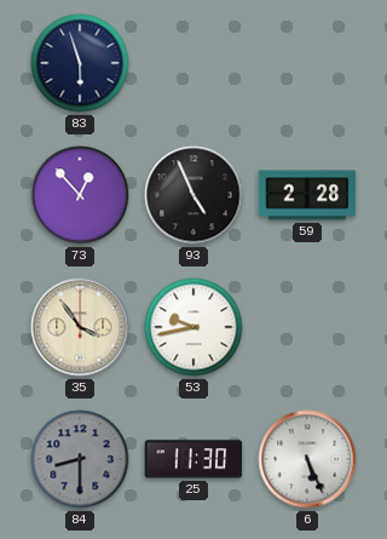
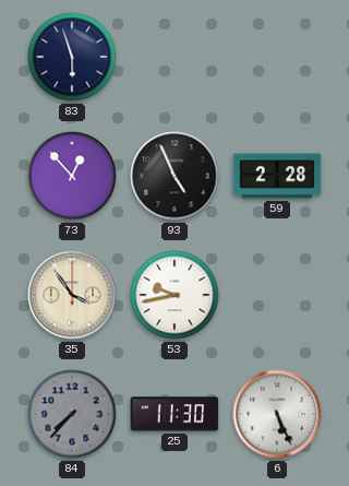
84: 8:30 -> 7:37 (72, 414)
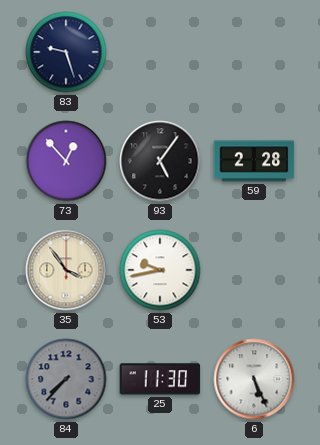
83: 5:57 -> 9:27 (66, 52)
93: 4:56 -> 5:06 (160, 161)
